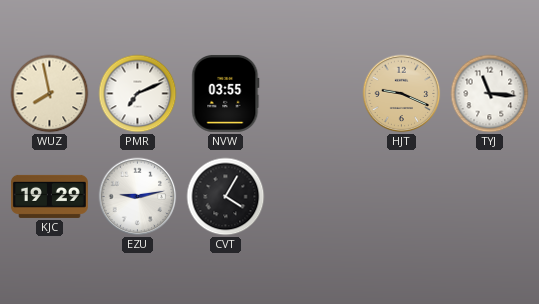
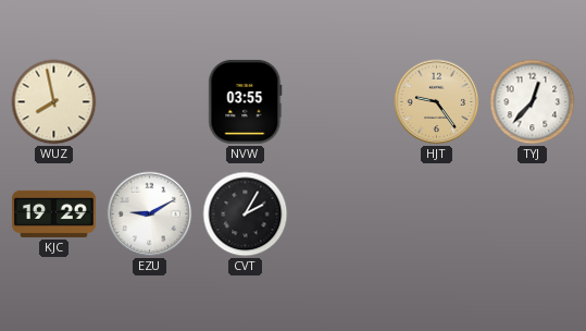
PMR: 7:11 -> none (138, 94)
HJT: 9:19 -> 9:24 (437, 102)
TYJ: 11:16 -> 12:37 (533, 102)
EZU: 9:13 -> 9:10 (150, 214)
CVT: 4:05 -> 2:05 (246, 214)
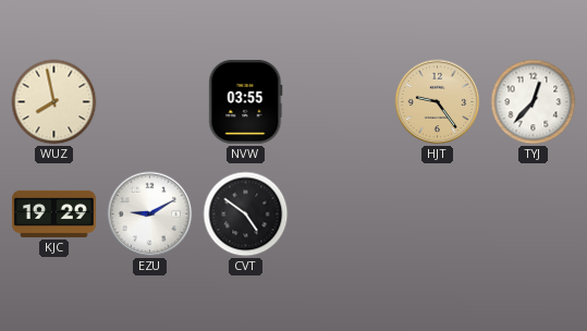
CVT: 2:05 -> 4:51 (246, 214)
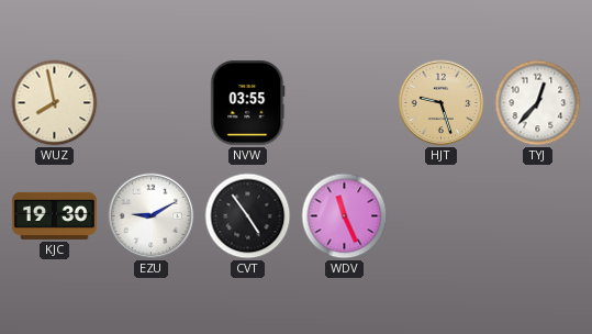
HJT: 9:24 -> 9:27 (442, 103)
KJC: 19:29 -> 19:30 (55, 215)
CVT: 4:51 -> 4:54 (248, 216)
WDV: none -> 11:26 (345, 216)
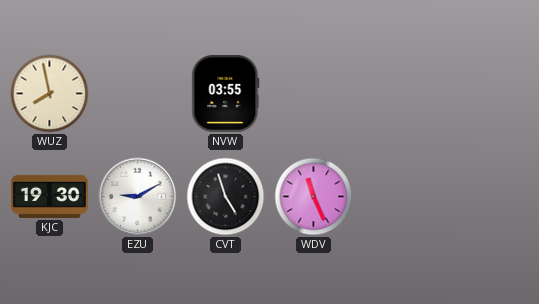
HJT: 9:27 -> none (442, 103)
TYJ: 12:37 -> none (538, 103)
CVT: 4:54 -> 4:57 (226, 197)
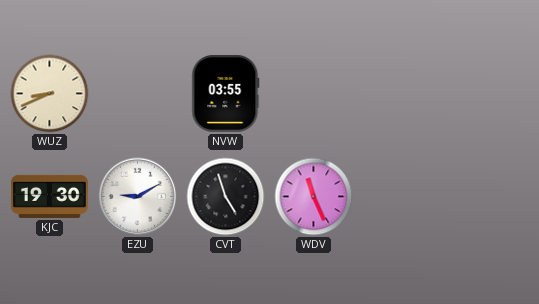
WUZ: 7:58 -> 8:41 (50, 94)
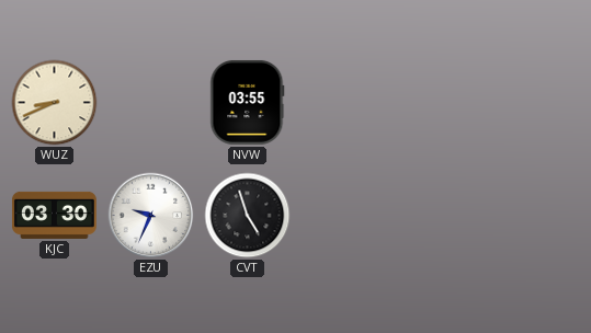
KJC: 19:30 -> 03:30 (55, 215)
EZU: 9:10 -> 9:34 (151, 216)
WDV: 11:26 -> none (314, 197)
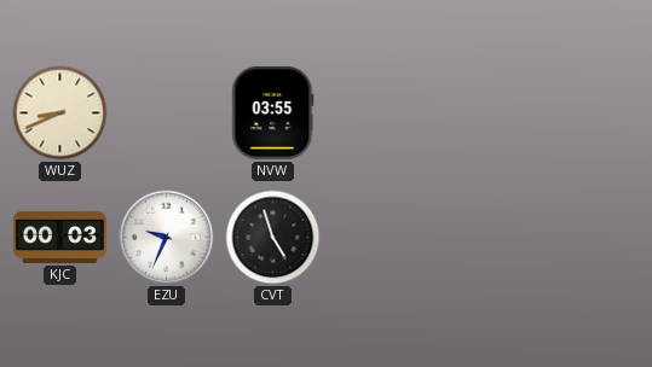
KJC: 03:30 -> 00:03 (60, 237)
